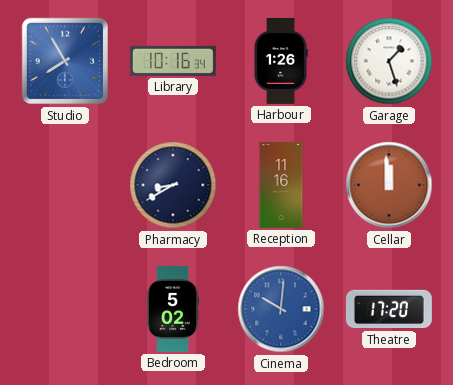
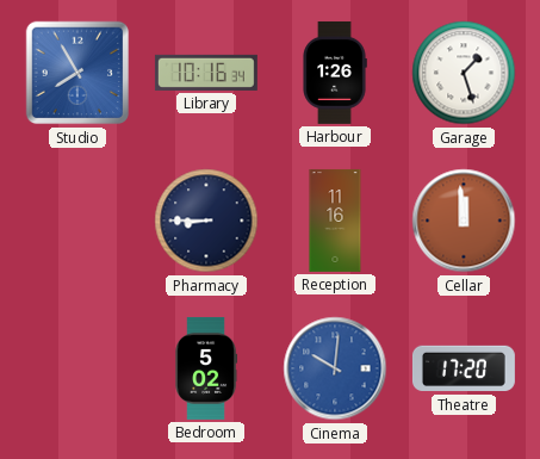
Pharmacy: 8:40 -> 8:45 (206, 221)
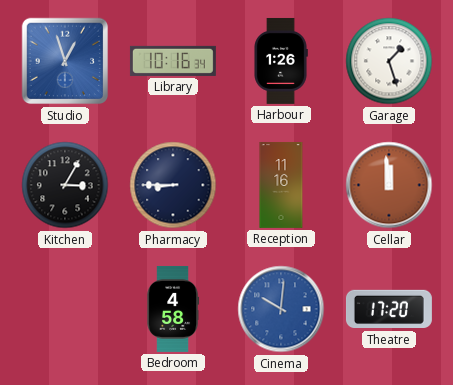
Studio: 7:55 -> 12:57 (65, 61)
Kitchen: none -> 3:05 (65, 185)
Bedroom: 5:02 -> 4:58 (173, 309)
